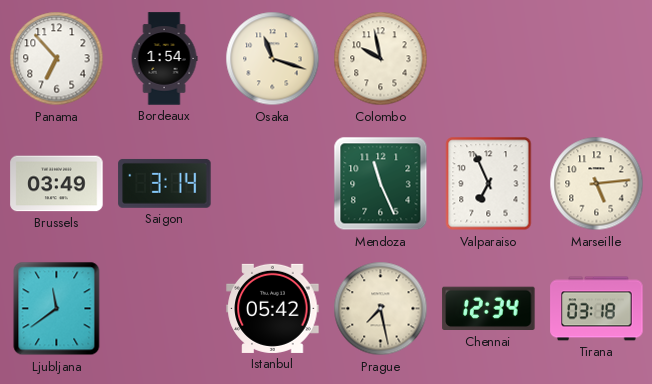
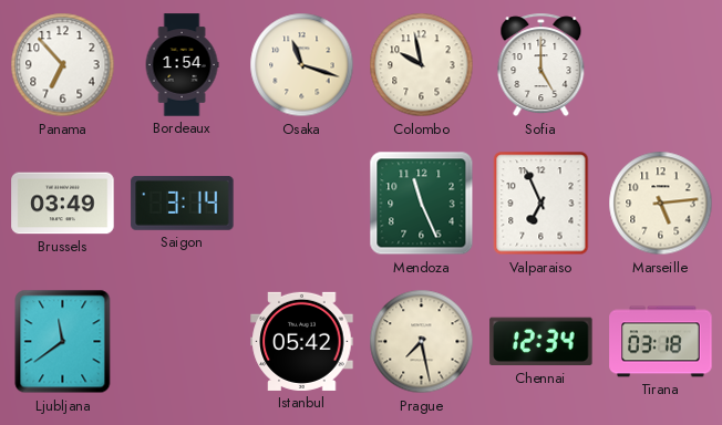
Sofia: none -> 5:00 (541, 65)
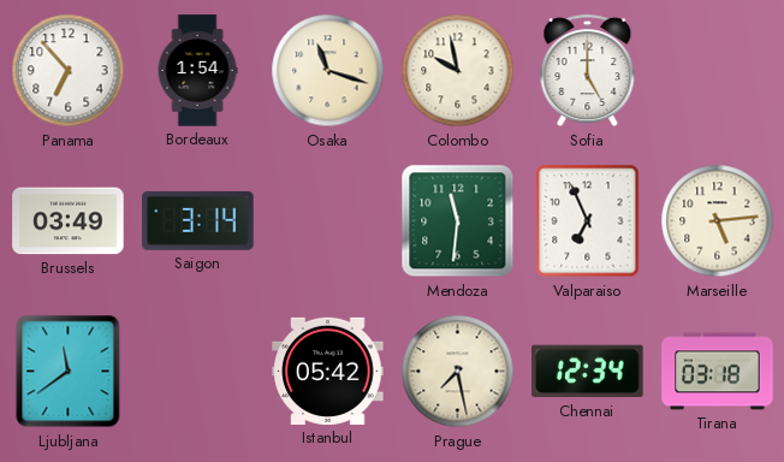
Mendoza: 11:26 -> 11:31 (458, 221)
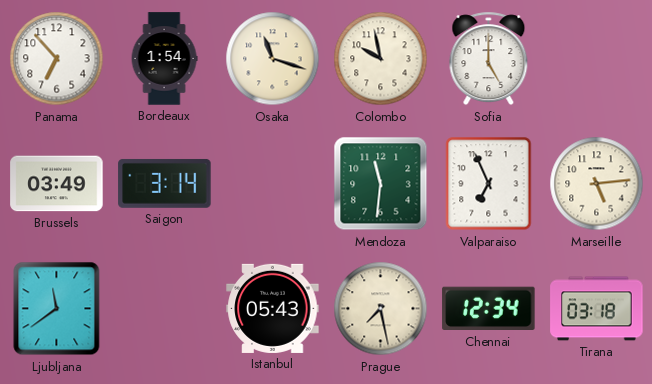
Istanbul: 05:42 -> 05:43 (273, 308)
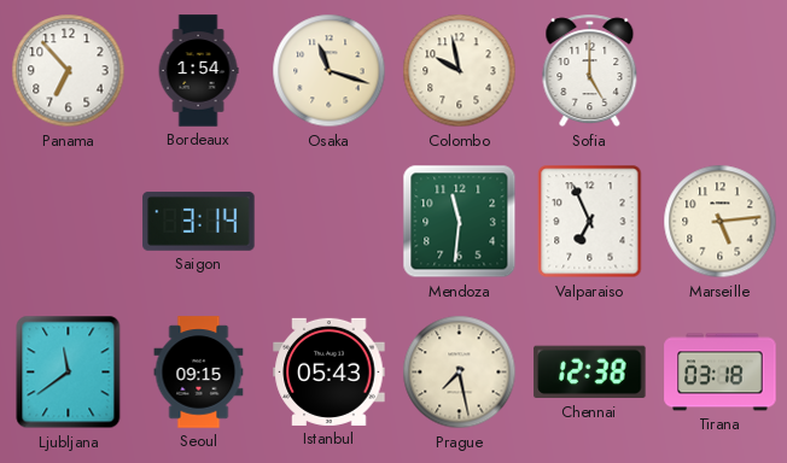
Brussels: 03:49 -> none (57, 184)
Seoul: none -> 09:15 (199, 373)
Chennai: 12:34 -> 12:38 (590, 373)
